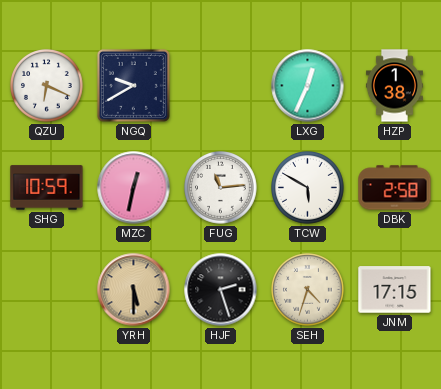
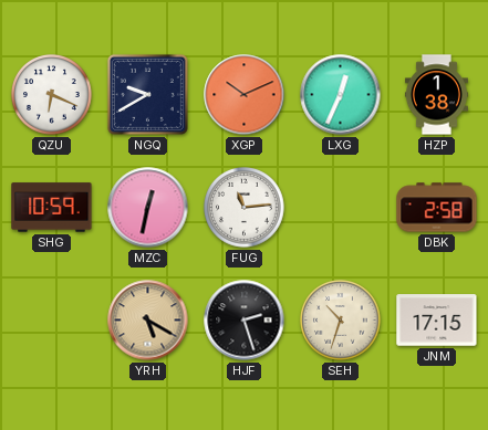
XGP: none -> 10:11 (245, 95)
TCW: 5:50 -> none (308, 188)
YRH: 5:30 -> 5:20 (148, 321)
SEH: 4:33 -> 10:33 (341, 321)
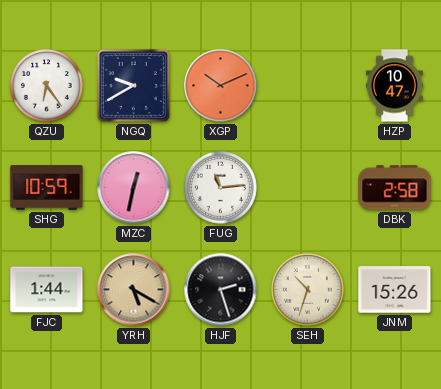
QZU: 6:19 -> 6:24 (47, 86)
LXG: 12:34 -> none (341, 95)
HZP: 1:38 -> 10:47 (394, 86)
FJC: none -> 1:44 (47, 290)
JNM: 17:15 -> 15:26 (395, 290)
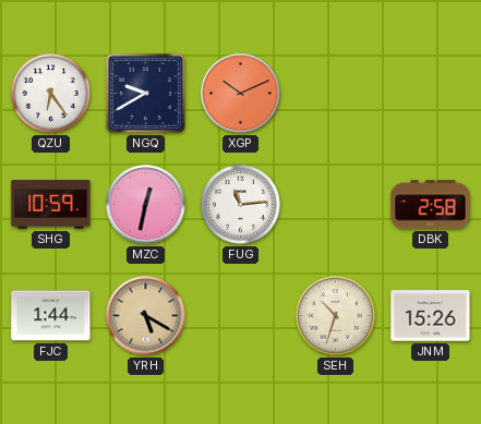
HZP: 10:47 -> none (394, 86)
HJF: 2:27 -> none (221, 290)
